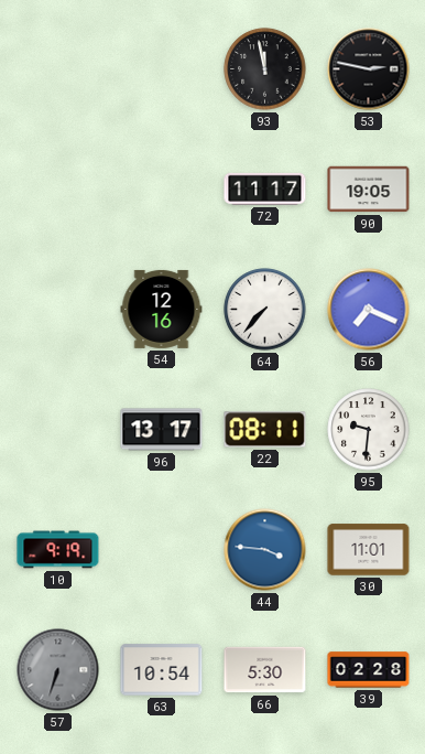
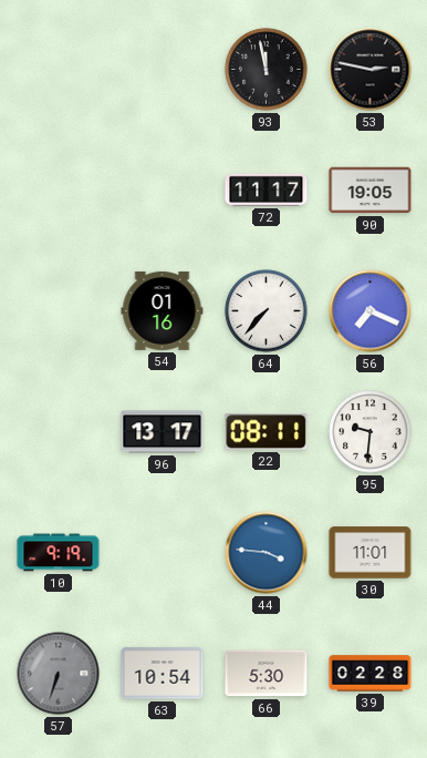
54: 12:16 -> 01:16 (163, 310)
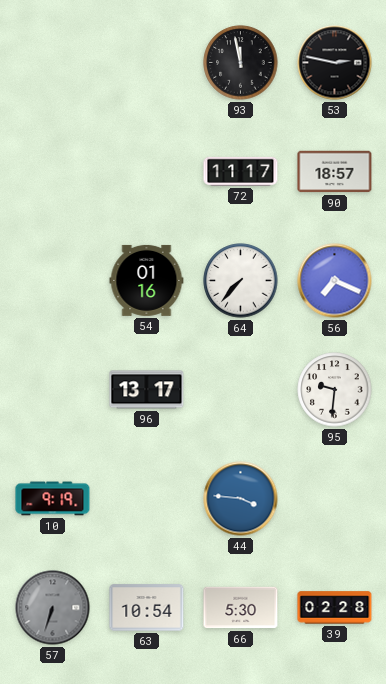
90: 19:05 -> 18:57 (335, 172)
22: 08:11 -> none (267, 432)
30: 11:01 -> none (371, 553)
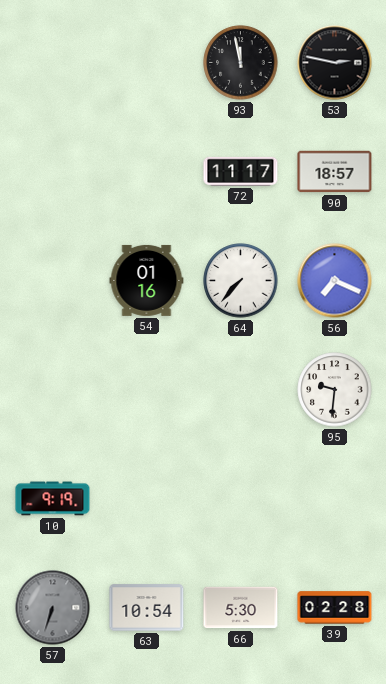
96: 13:17 -> none (147, 390)
44: 3:46 -> none (241, 499)
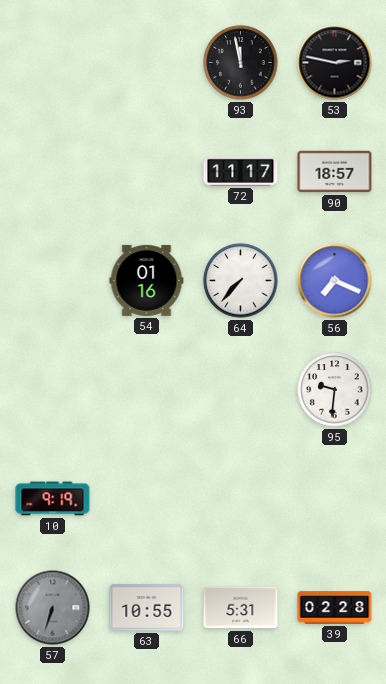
63: 10:54 -> 10:55 (147, 608)
66: 5:30 -> 5:31 (241, 608)
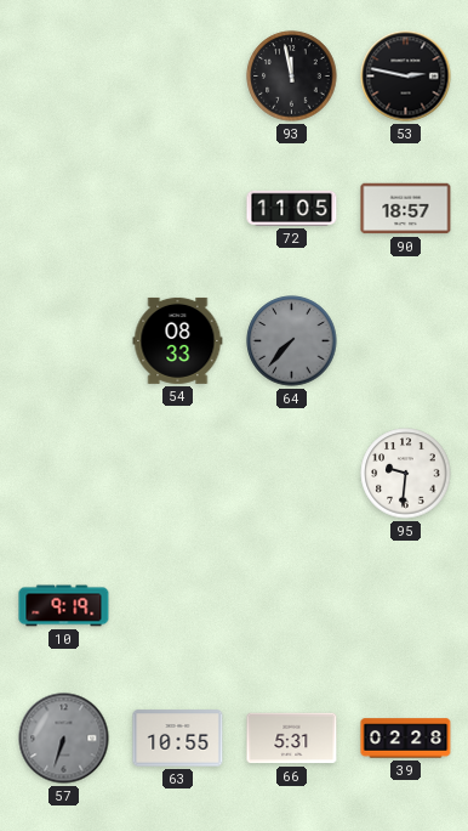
72: 11:17 -> 11:05 (292, 208)
54: 01:16 -> 08:33 (178, 340)
64 dial: white -> grey (292, 341)
56: 7:19 -> none (335, 281)
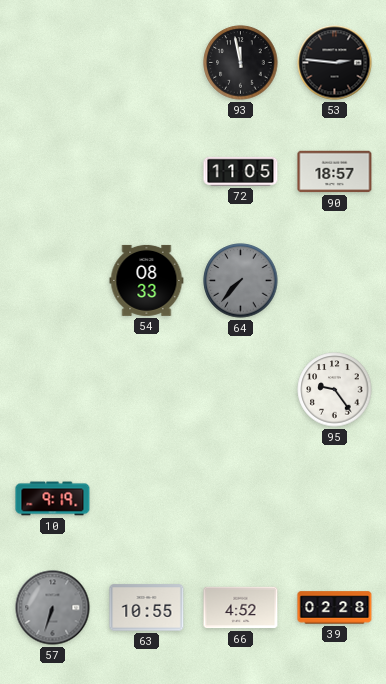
53: 2:47 -> 2:46 (335, 63)
95: 9:31 -> 9:24 (335, 390)
66: 5:31 -> 4:52 (241, 608)
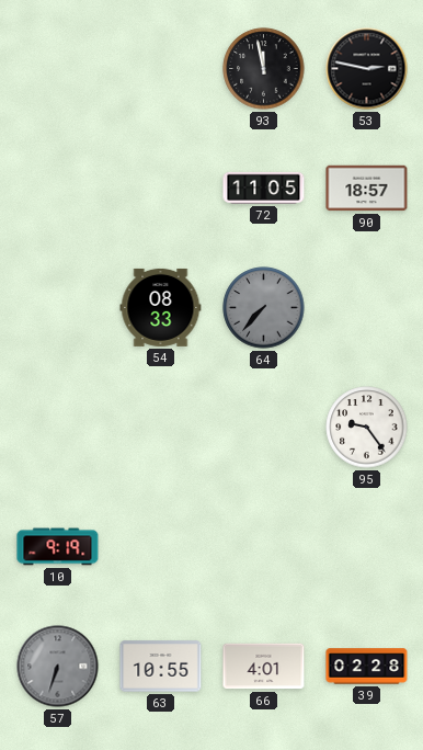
53: 2:46 -> 2:47 (367, 69)
66: 4:52 -> 4:01 (264, 667)
